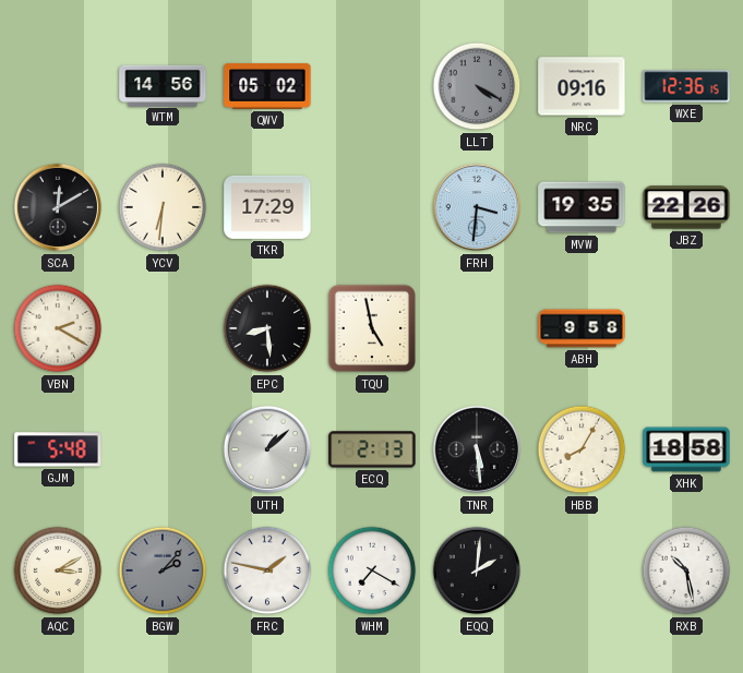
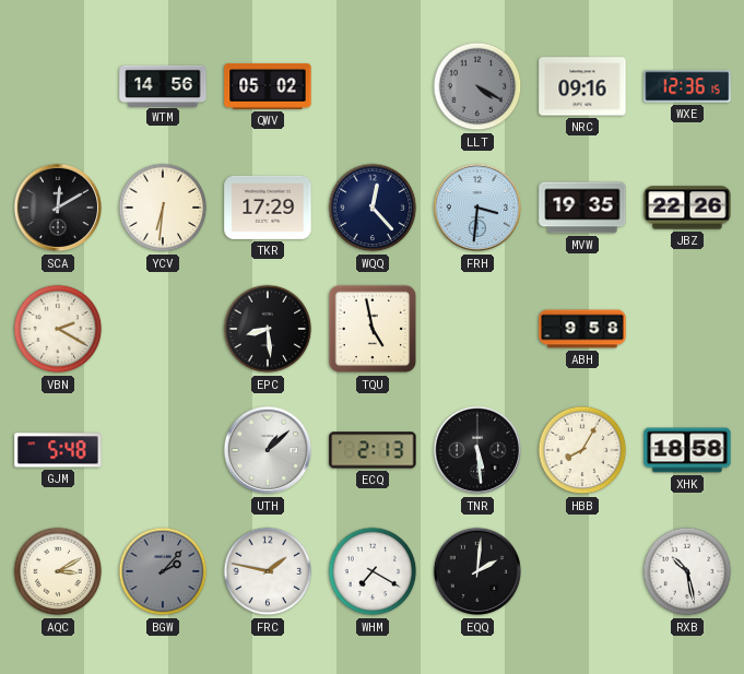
WQQ: none -> 12:23 (373, 208)
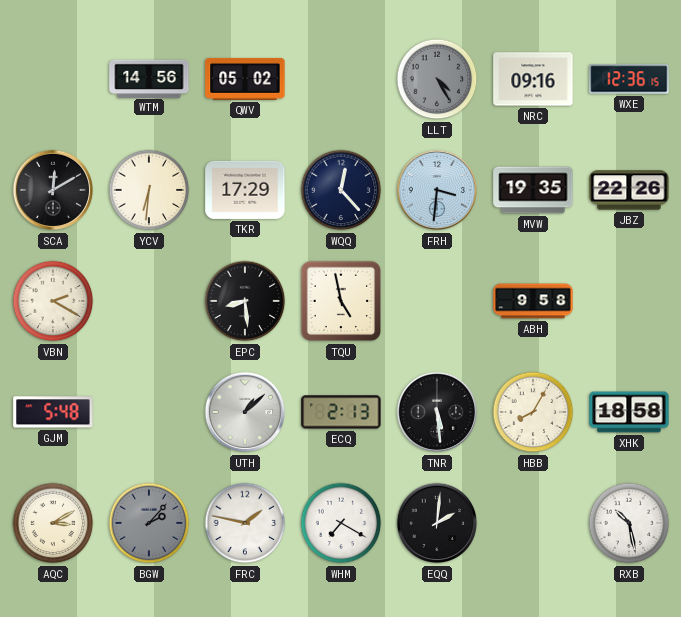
LLT: 4:20 -> 4:25 (437, 79)
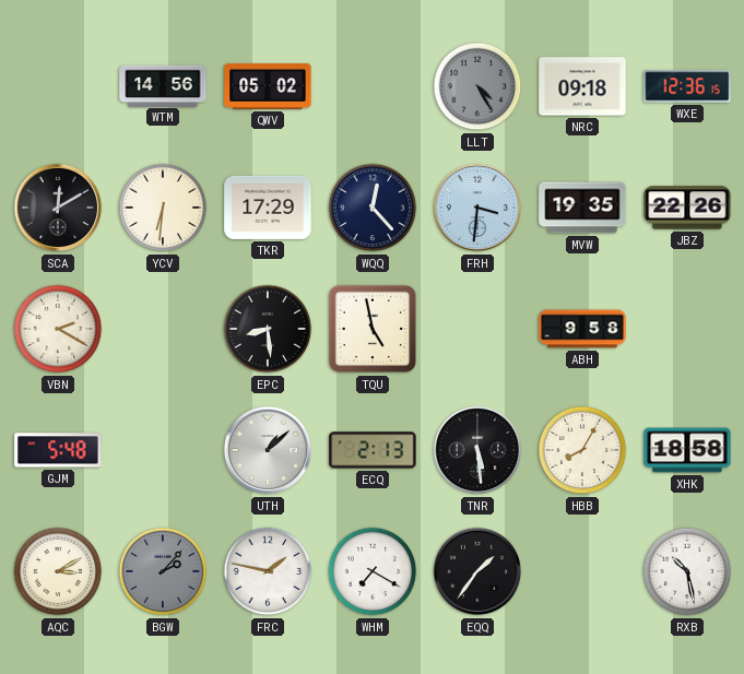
NRC: 09:16 -> 09:18 (582, 86)
EQQ: 2:01 -> 1:36 (477, 571)
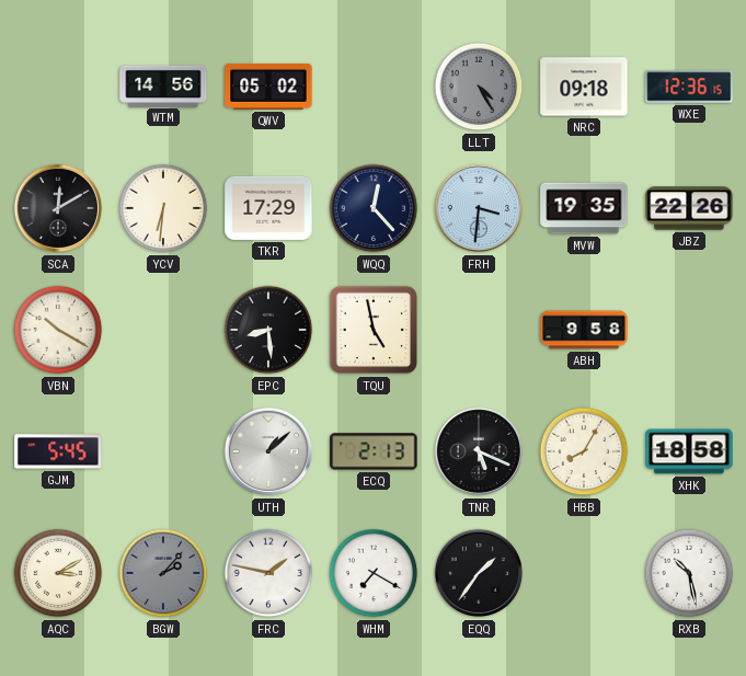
VBN: 2:20 -> 10:20 (58, 330)
GJM: 5:48 -> 5:45 (58, 451)
TNR: 5:29 -> 5:19 (479, 451)
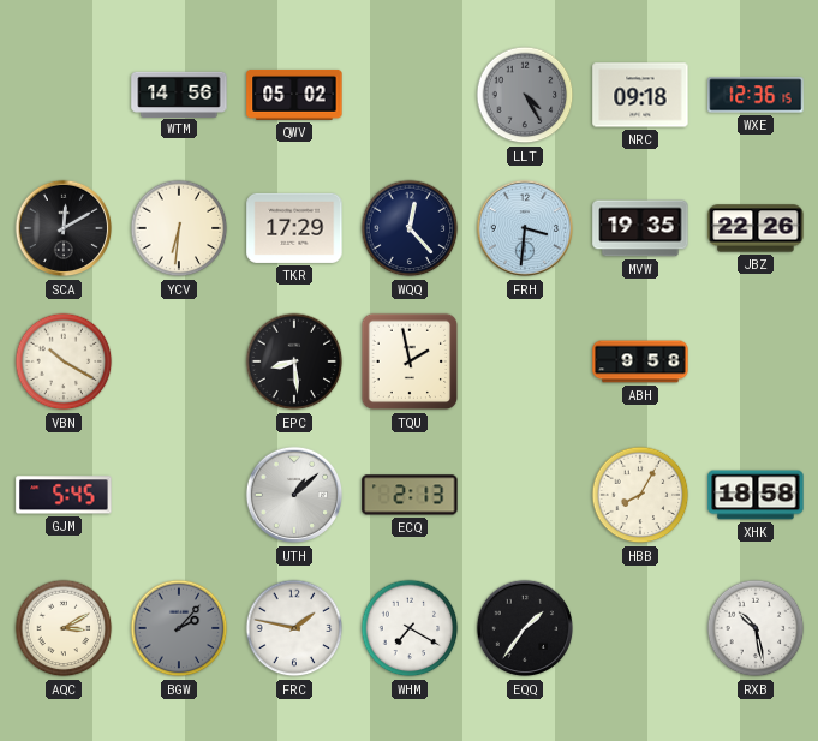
TQU: 4:58 -> 1:58 (410, 361)
TNR: 5:19 -> none (479, 451)
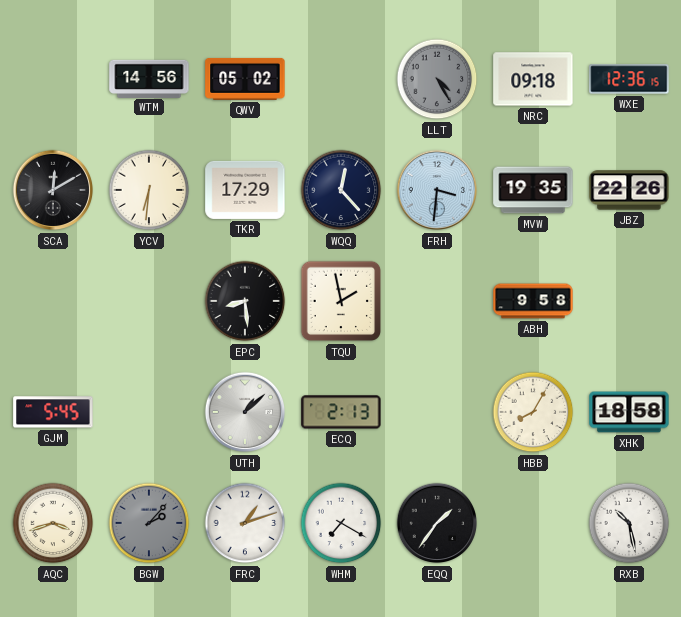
VBN: 10:20 -> none (64, 361)
AQC: 3:10 -> 3:42 (53, 523)
FRC: 1:47 -> 1:12 (245, 523)
